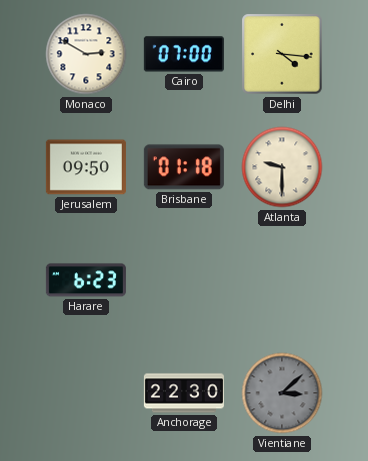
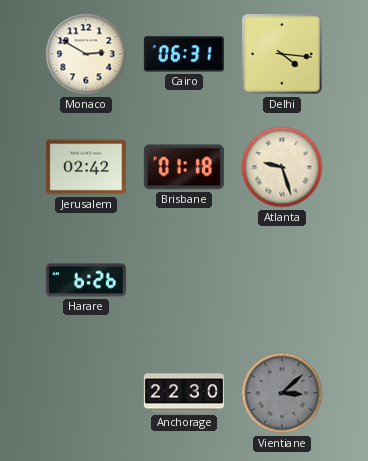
Cairo: 07:00 -> 06:31 (184, 54)
Jerusalem: 09:50 -> 02:42 (86, 167)
Atlanta: 9:30 -> 9:27 (282, 167)
Harare: 6:23 -> 6:26 (86, 280)
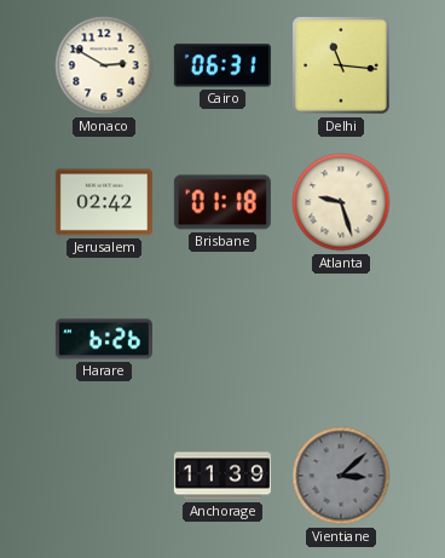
Delhi: 4:16 -> 11:16 (341, 65)
Anchorage: 22:30 -> 11:39 (223, 476)
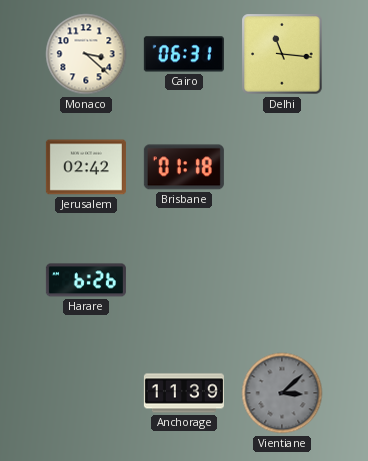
Monaco: 2:50 -> 3:22 (86, 54)
Atlanta: 9:27 -> none (341, 202)
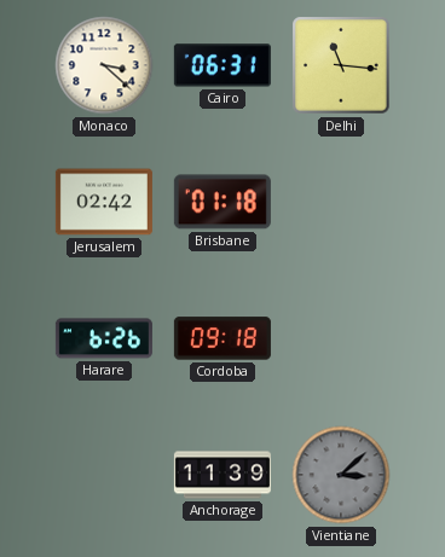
Cordoba: none -> 09:18 (223, 338)
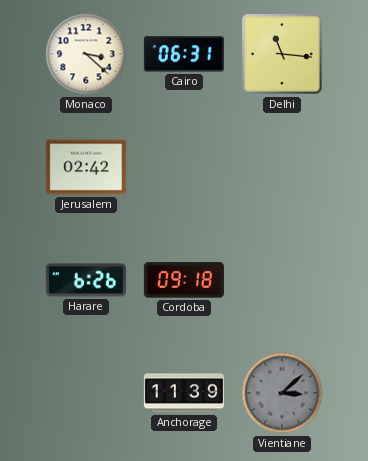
Brisbane: 01:18 -> none (223, 202)
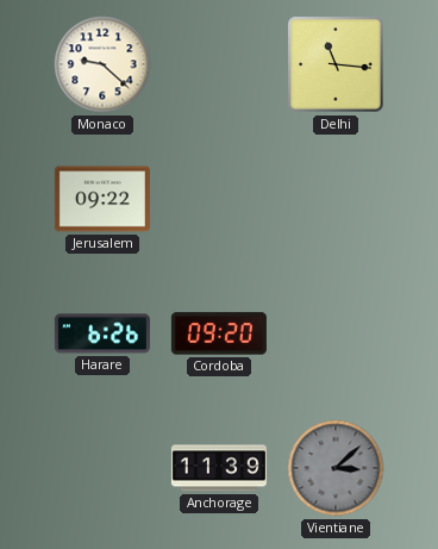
Monaco: 3:22 -> 9:22 (102, 64)
Cairo: 06:31 -> none (184, 54)
Jerusalem: 02:42 -> 09:22 (102, 199)
Cordoba: 09:18 -> 09:20 (219, 333)
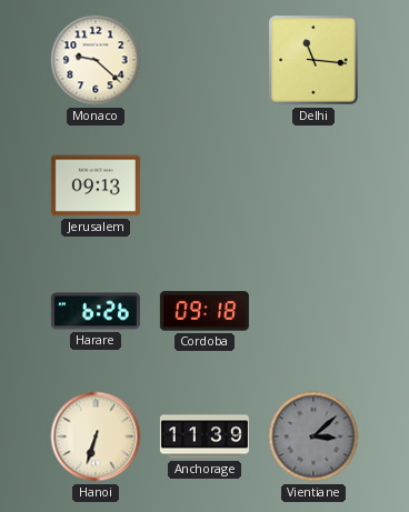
Jerusalem: 09:22 -> 09:13 (96, 185)
Cordoba: 09:20 -> 09:18 (205, 311)
Hanoi: none -> 6:33 (96, 436)
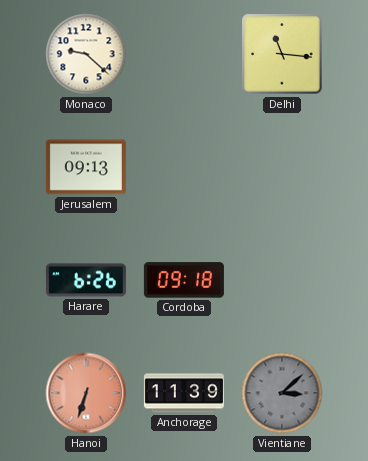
Hanoi dial: cream -> salmon (86, 393)
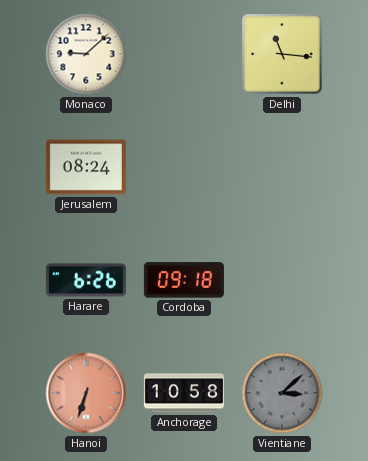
Monaco: 9:22 -> 9:08 (86, 54)
Jerusalem: 09:13 -> 08:24 (86, 167)
Anchorage: 11:39 -> 10:58 (184, 393)
